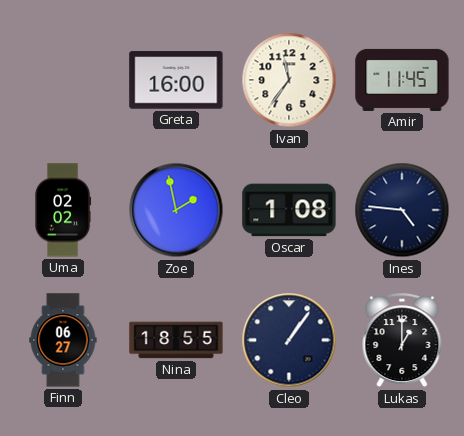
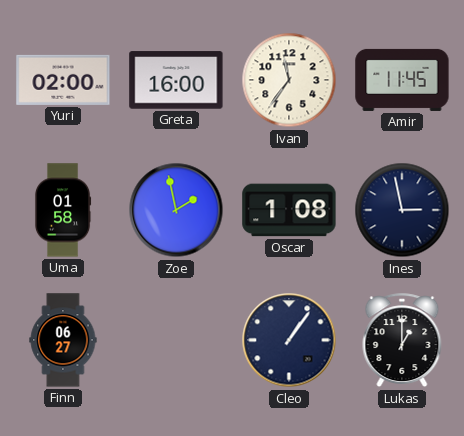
Yuri: none -> 02:00 (63, 80)
Uma: 02:02 -> 01:58 (63, 210)
Ines: 4:46 -> 2:58 (402, 210)
Nina: 18:55 -> none (176, 340)
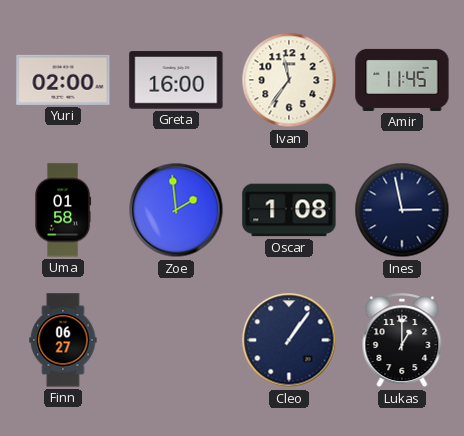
Zoe: 1:58 -> 1:59 (176, 210)
